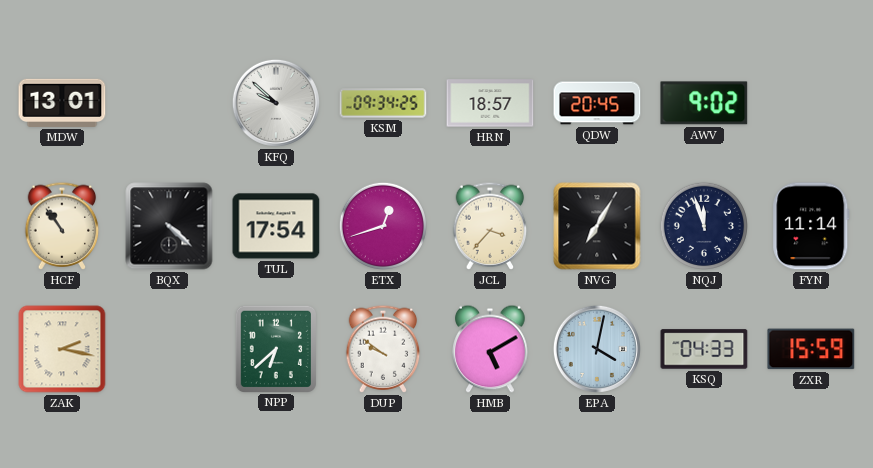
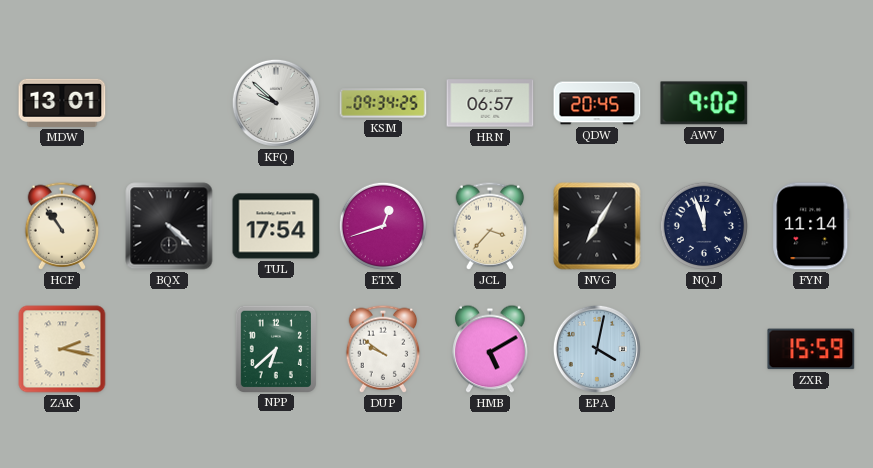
HRN: 18:57 -> 06:57 (490, 103)
KSQ: 04:33 -> none (704, 349)
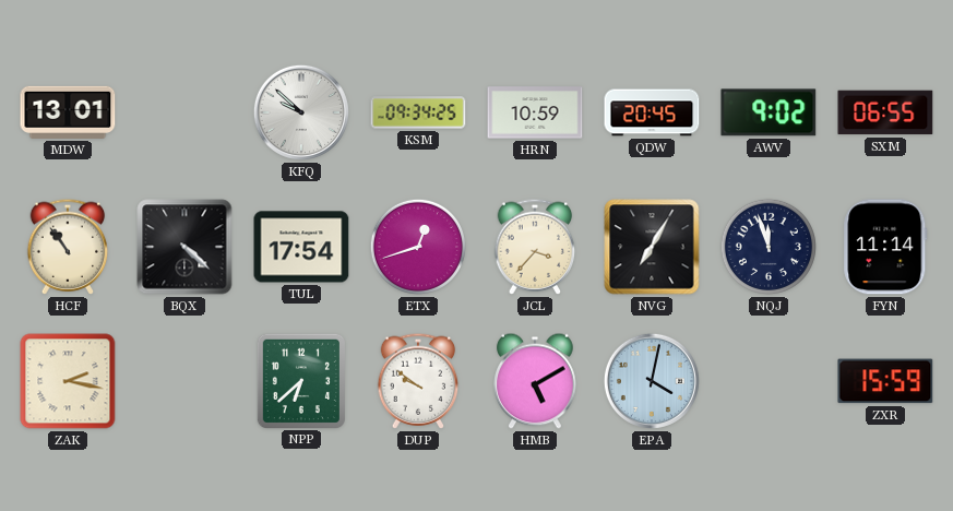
HRN: 06:57 -> 10:59 (535, 112)
SXM: none -> 06:55 (885, 112)
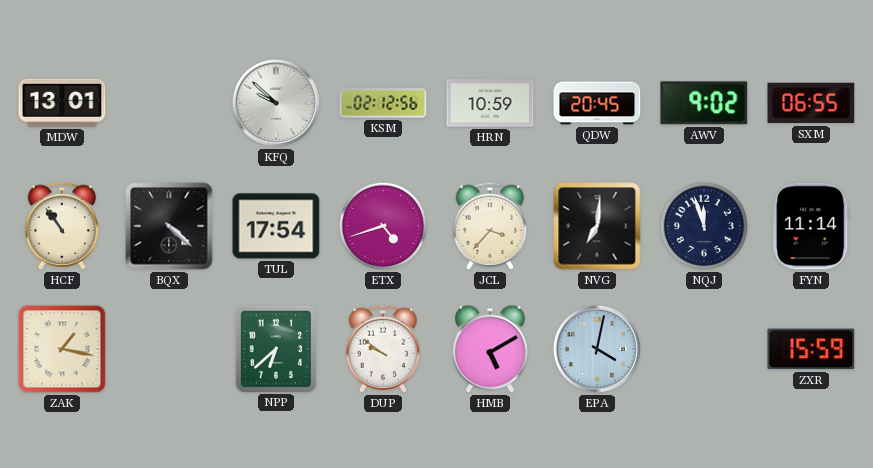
KSM: 09:34 -> 02:12 (383, 103)
ETX: 12:42 -> 4:42 (383, 226)
NVG: 7:05 -> 7:01 (597, 226)
ZAK: 2:17 -> 1:17 (62, 349)
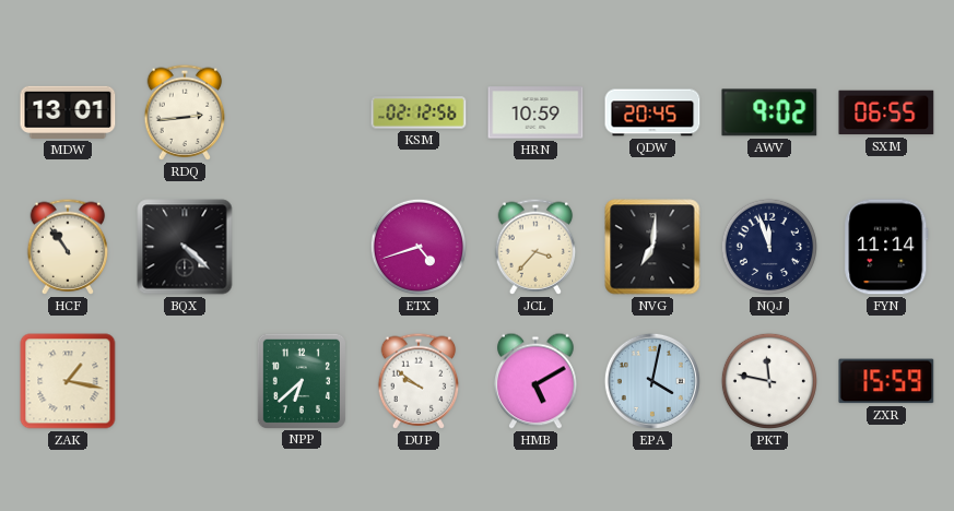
RDQ: none -> 2:44 (185, 112)
KFQ: 9:52 -> none (276, 103)
TUL: 17:54 -> none (276, 226)
PKT: none -> 11:47 (769, 381)
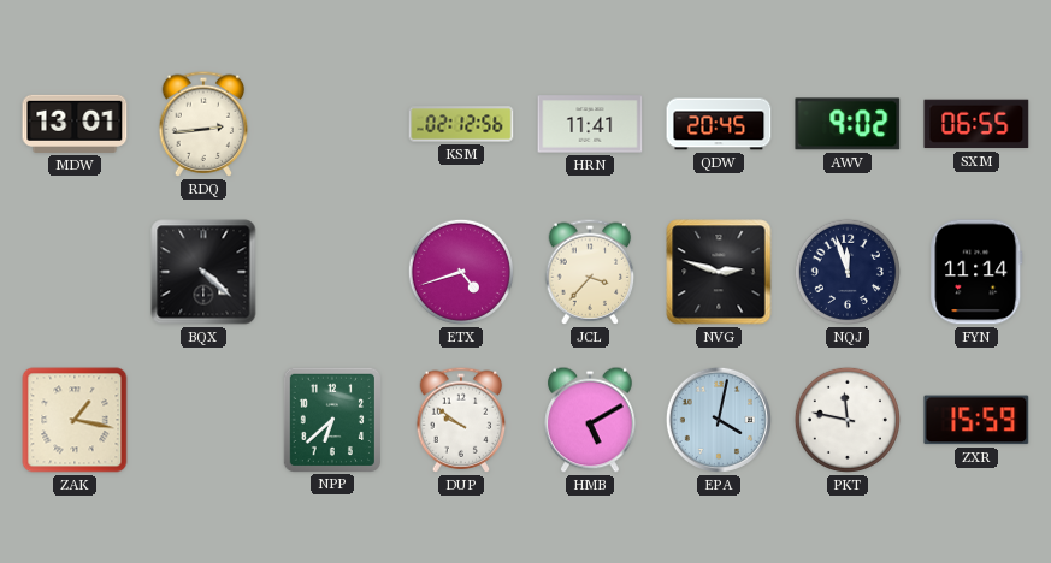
HRN: 10:59 -> 11:41 (590, 124)
HCF: 10:54 -> none (68, 247)
NVG: 7:01 -> 2:48 (719, 272)
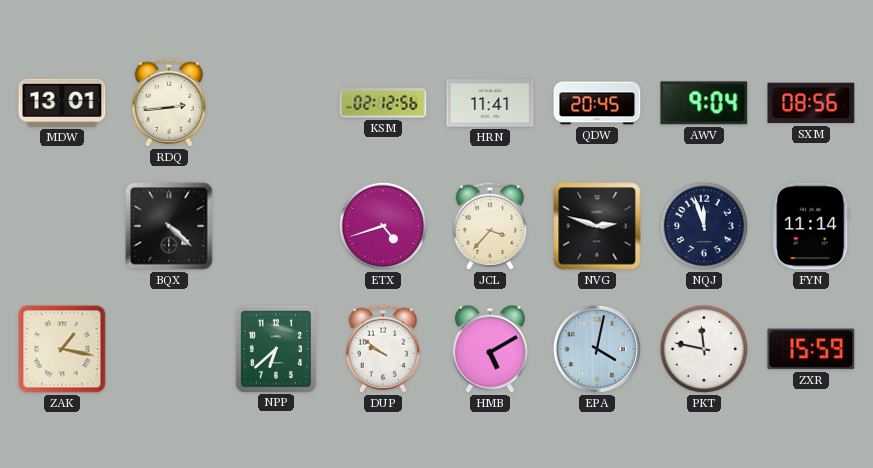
AWV: 9:02 -> 9:04 (704, 103)
SXM: 06:55 -> 08:56 (811, 103)
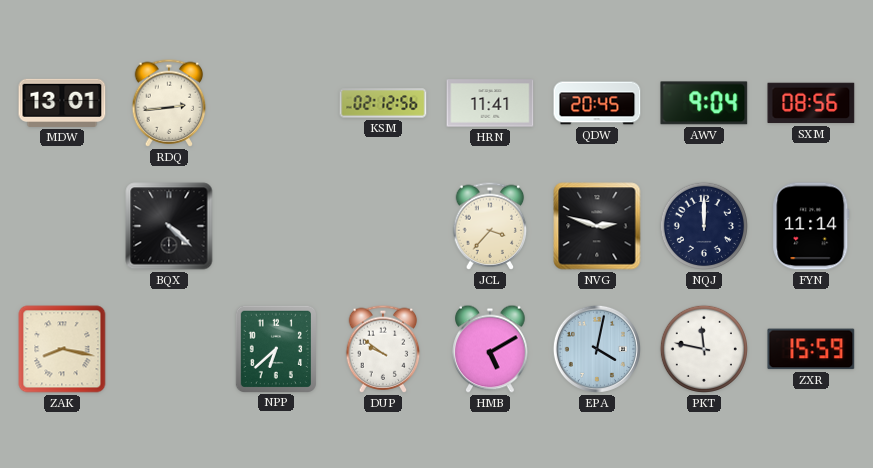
ETX: 4:42 -> none (383, 226)
NQJ: 11:57 -> 12:00 (704, 226)
ZAK: 1:17 -> 8:17 (62, 349)
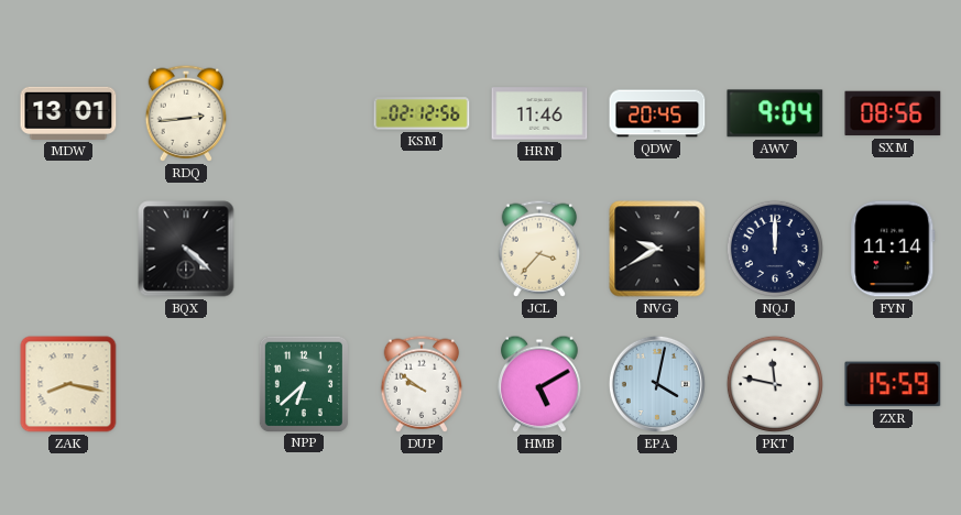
HRN: 11:41 -> 11:46 (539, 113)
NVG: 2:48 -> 9:40 (657, 249)
